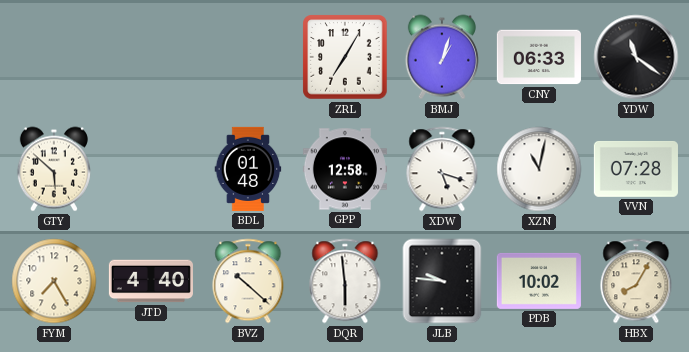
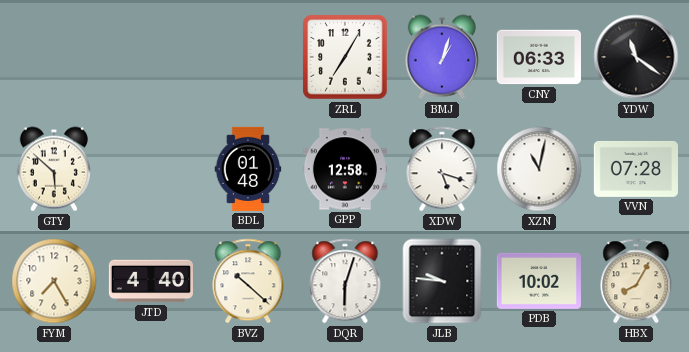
DQR: 5:59 -> 6:03 (345, 281)
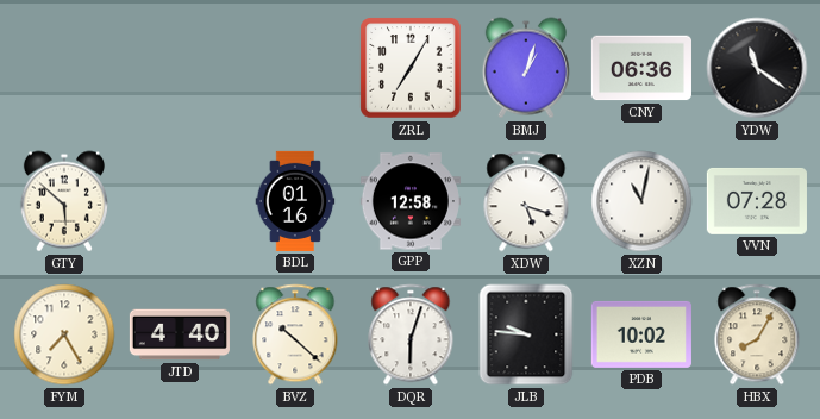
CNY: 06:33 -> 06:36 (641, 68)
BDL: 01:48 -> 01:16 (295, 201)
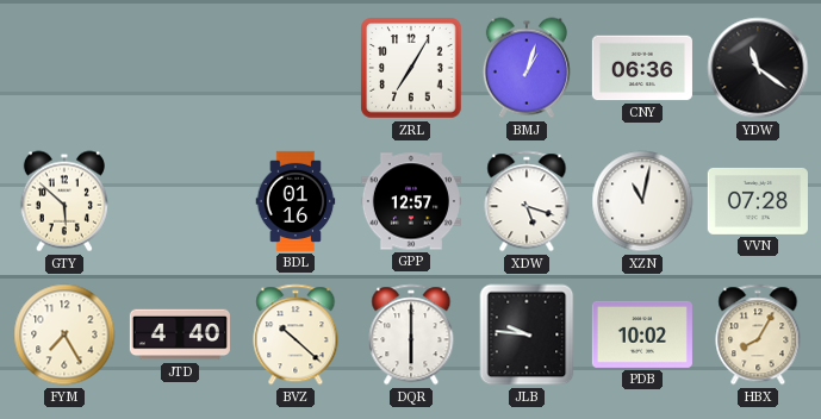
GPP: 12:58 -> 12:57 (411, 201)
DQR: 6:03 -> 6:00 (411, 334)
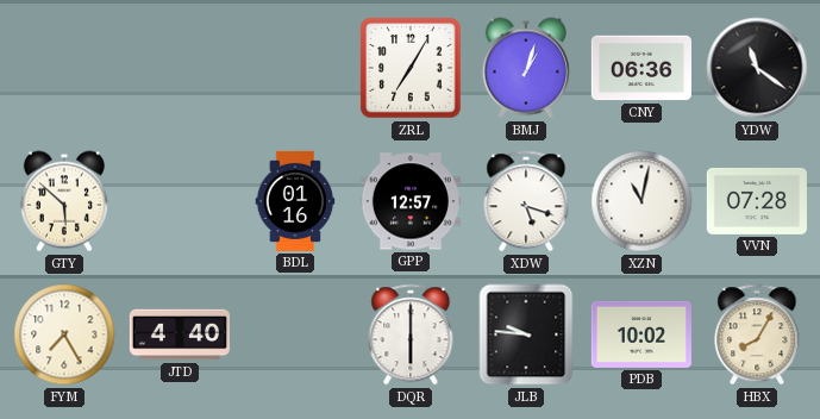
BVZ: 10:22 -> none (296, 334)
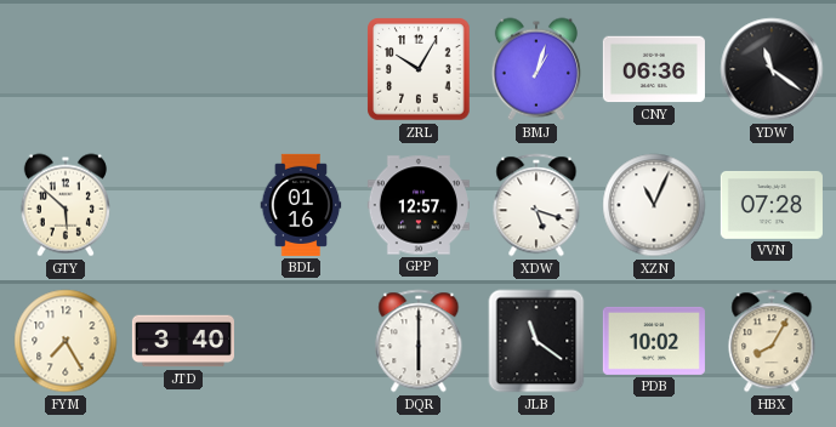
ZRL: 7:05 -> 10:05 (419, 69)
XZN: 11:02 -> 11:04 (654, 205)
JTD: 4:40 -> 3:40 (183, 341)
JLB: 9:46 -> 11:21 (536, 341)
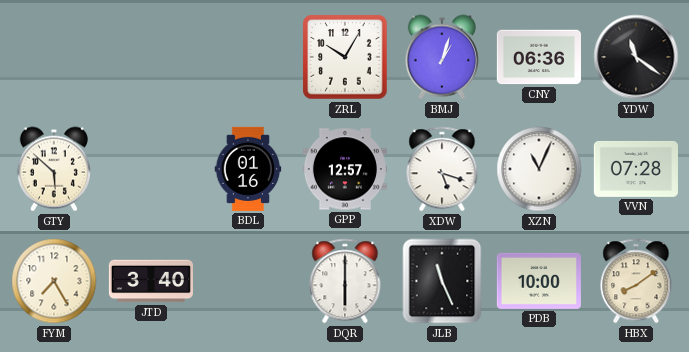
JLB: 11:21 -> 11:26 (442, 281)
PDB: 10:02 -> 10:00 (539, 281)
HBX: 8:05 -> 8:09 (636, 281)
